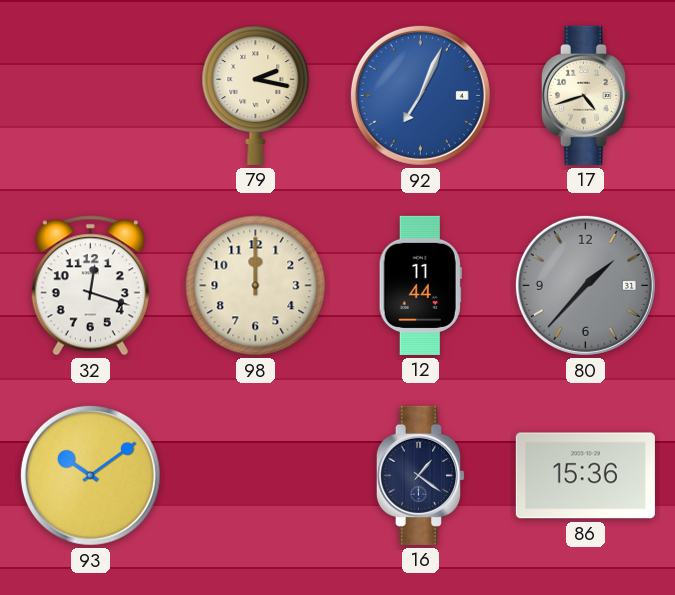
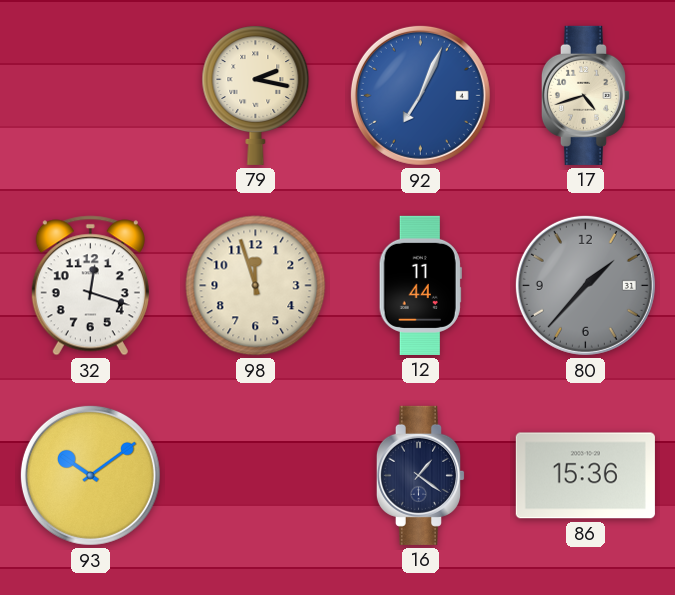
98: 12:00 -> 11:57 (256, 286)
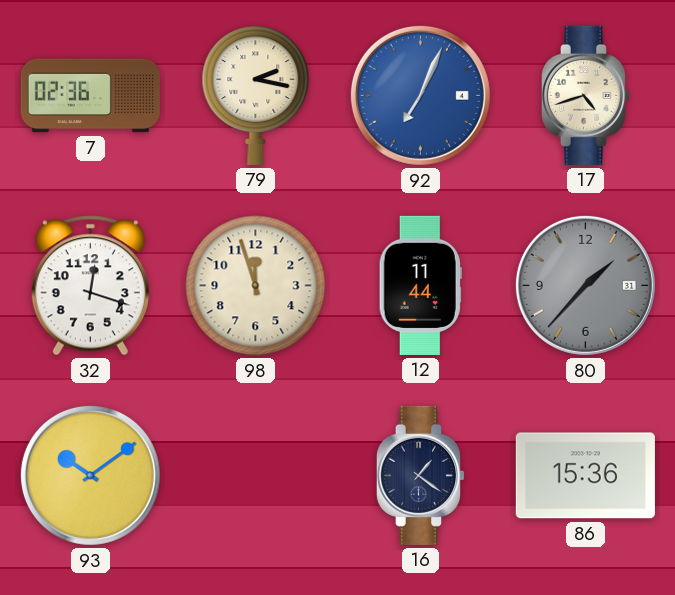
7: none -> 02:36 (90, 96)
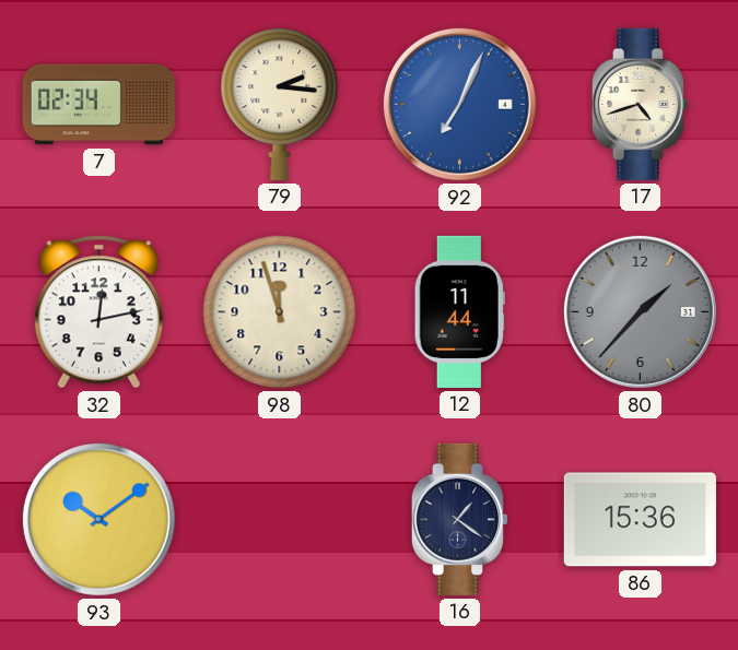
7: 02:36 -> 02:34 (98, 105)
79: 2:17 -> 2:16 (280, 104)
32: 12:18 -> 12:13 (98, 312)
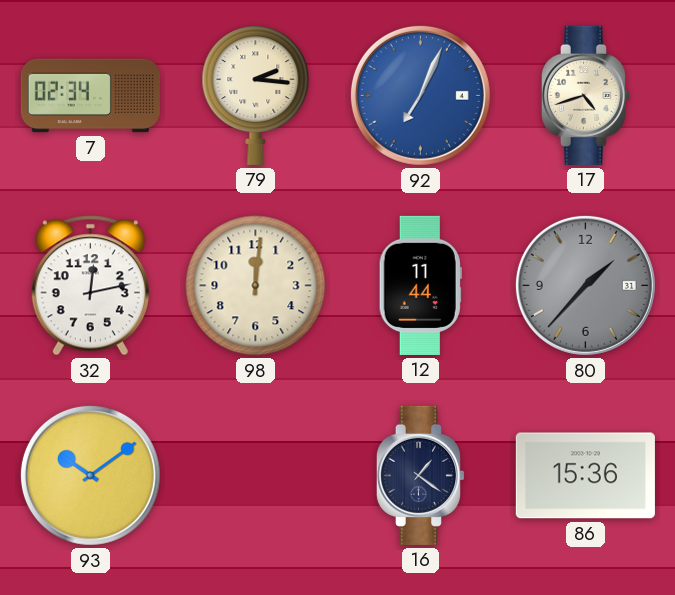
98: 11:57 -> 12:01 (256, 286)
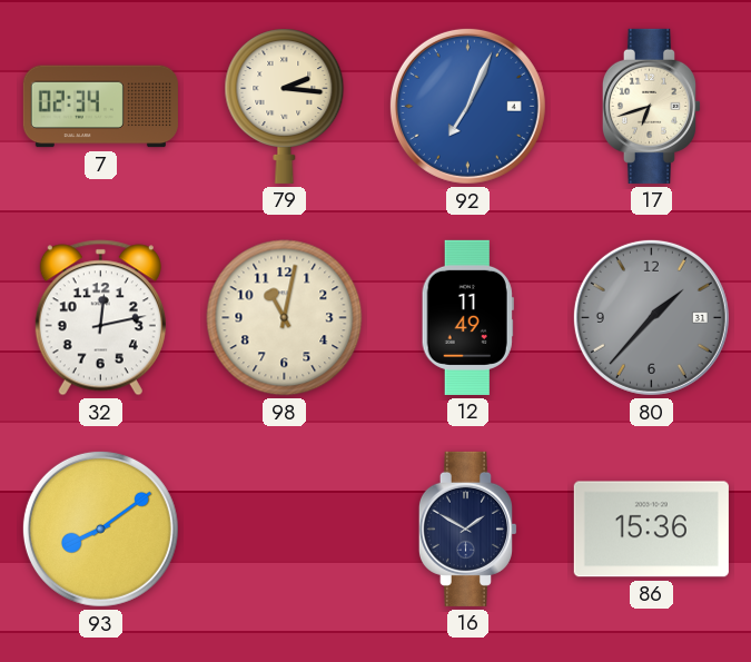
17: 4:42 -> 6:42 (651, 106)
98: 12:01 -> 11:02 (285, 318)
12: 11:44 -> 11:49 (467, 317)
93: 10:09 -> 8:09 (100, 528)
16: 1:21 -> 1:50 (467, 528)
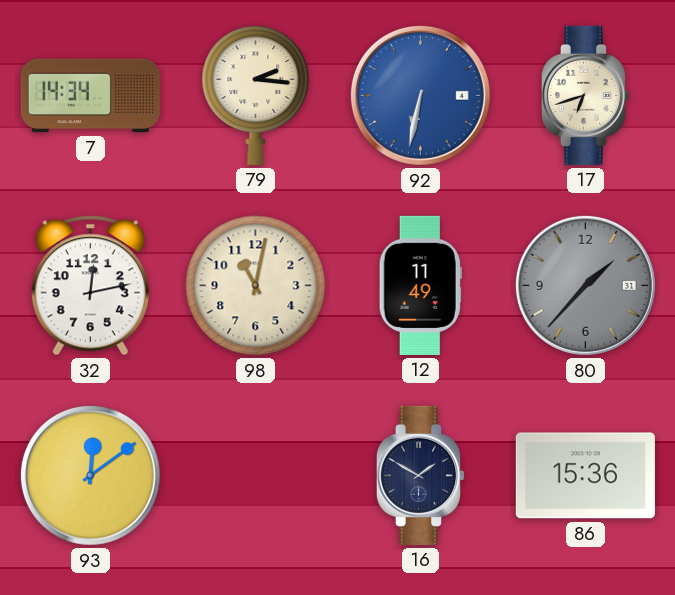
7: 02:34 -> 14:34 (90, 96)
92: 7:04 -> 6:32 (420, 95)
93: 8:09 -> 12:09 (90, 475)
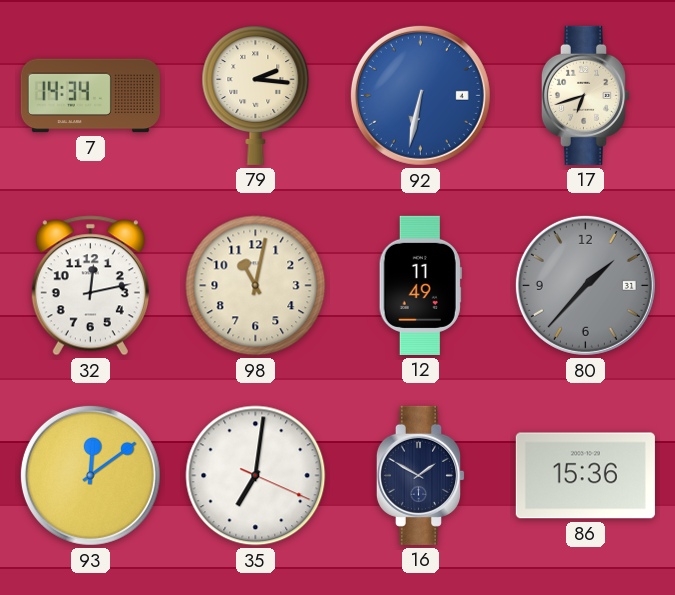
35: none -> 7:01 (256, 476)
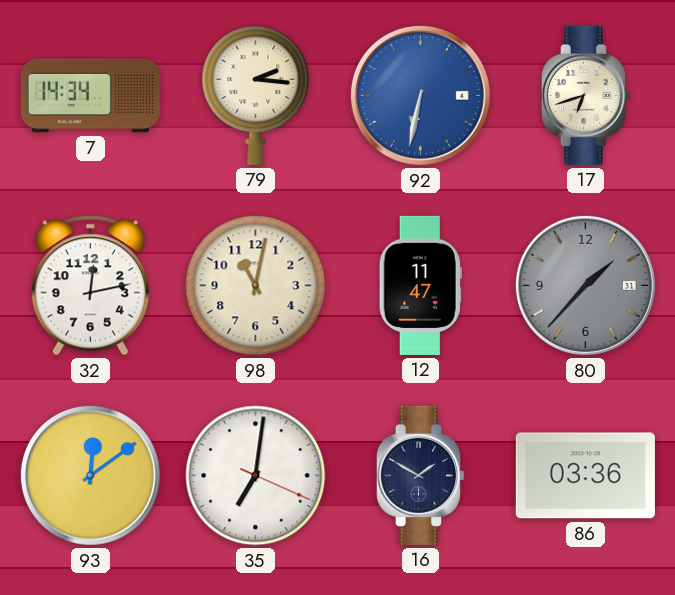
12: 11:49 -> 11:47 (420, 285)
86: 15:36 -> 03:36 (585, 476)
